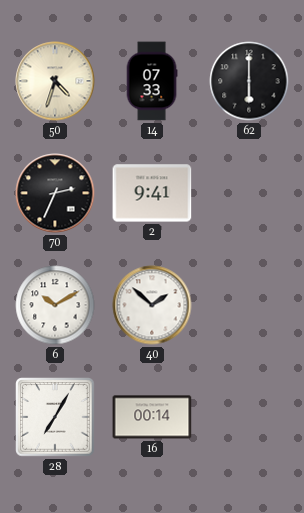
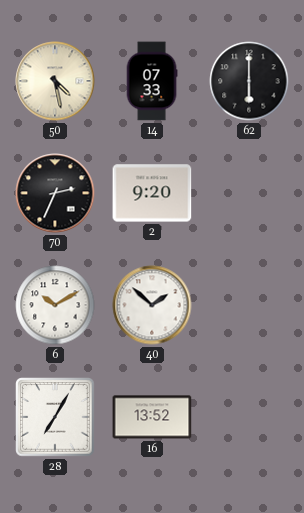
50: 4:33 -> 4:28 (55, 81)
2: 9:41 -> 9:20 (152, 193)
16: 00:14 -> 13:52 (152, 417)
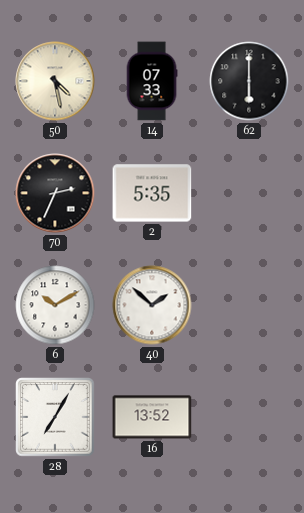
2: 9:20 -> 5:35 (152, 193)
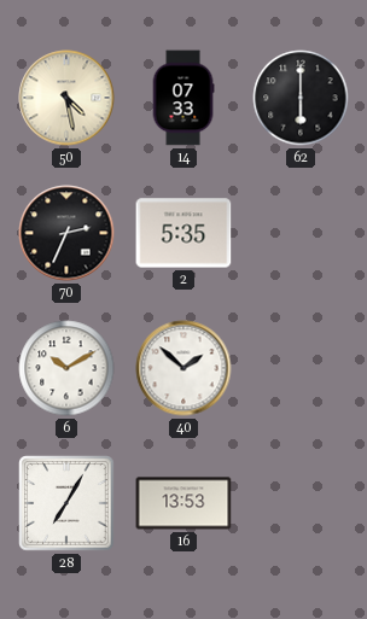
16: 13:52 -> 13:53 (183, 503)
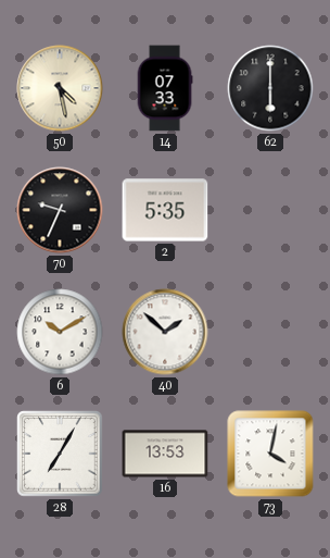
70: 2:34 -> 9:34 (60, 210)
73: none -> 4:02 (270, 454)
